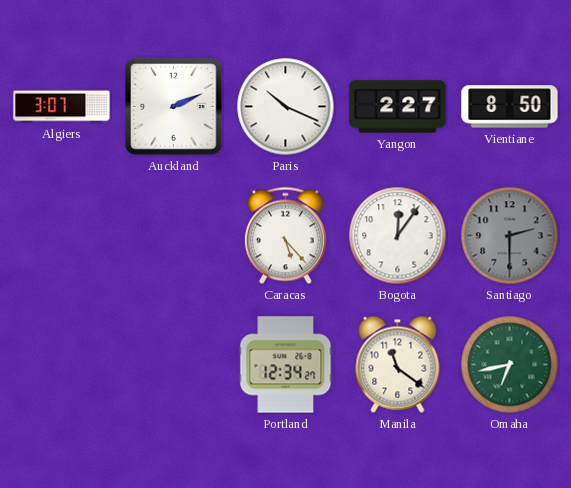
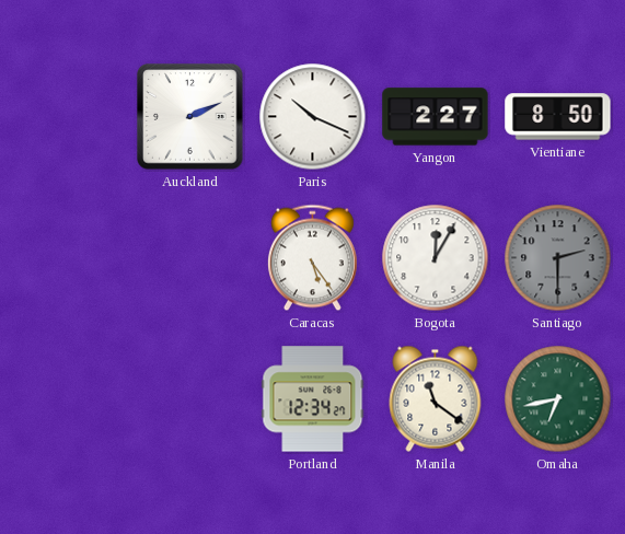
Algiers: 3:07 -> none (62, 107)
Caracas: 5:23 -> 5:24 (312, 258)
Bogota: 12:06 -> 12:05 (436, 258)
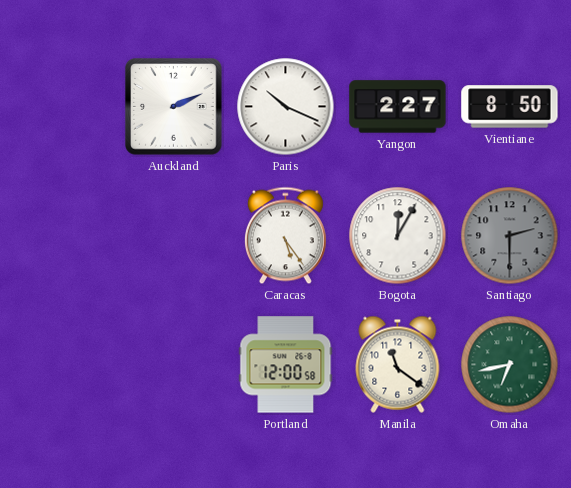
Portland: 12:34 -> 12:00 (286, 365)
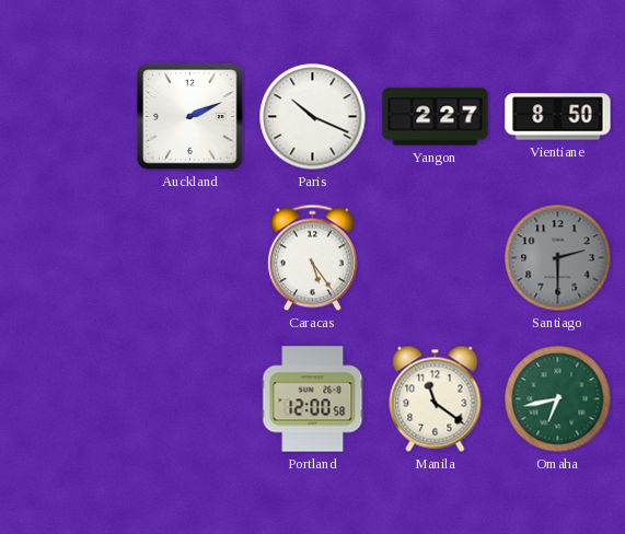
Bogota: 12:05 -> none (398, 236)
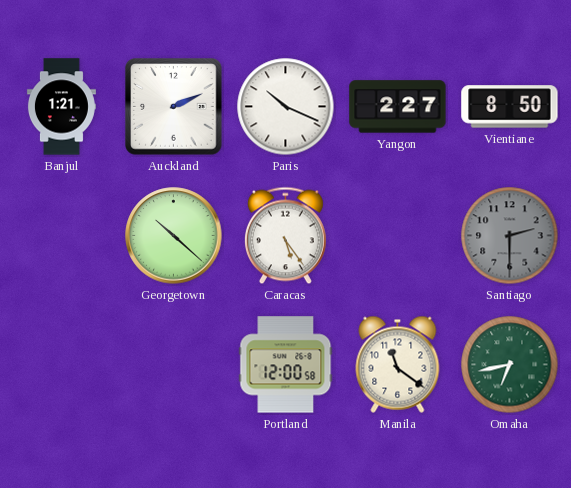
Banjul: none -> 1:21 (61, 107)
Georgetown: none -> 10:22 (174, 236)
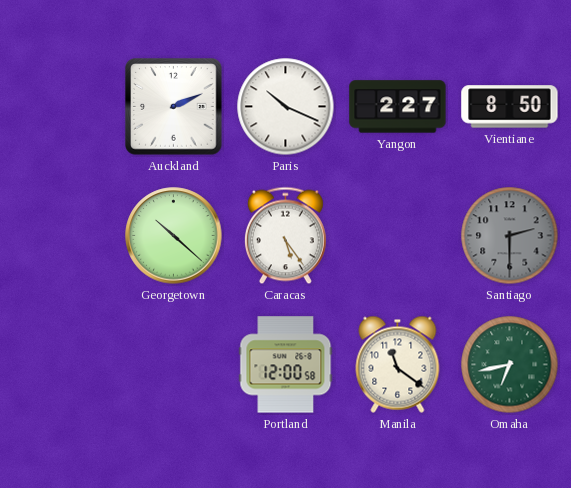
Banjul: 1:21 -> none (61, 107)
